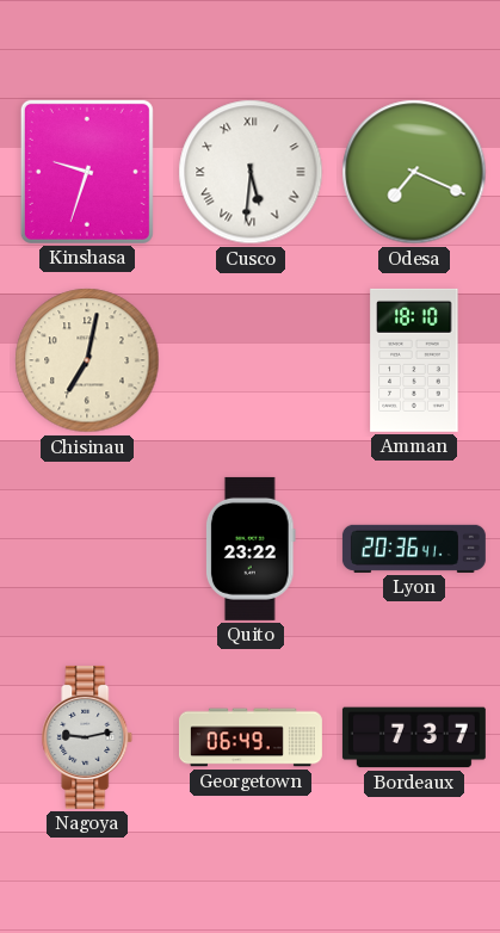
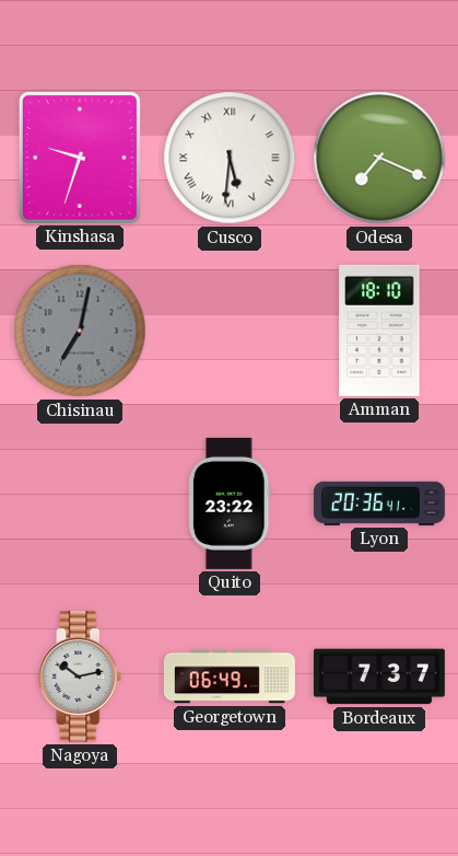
Chisinau dial: cream -> grey (80, 331)
Nagoya: 9:13 -> 10:13 (80, 676)
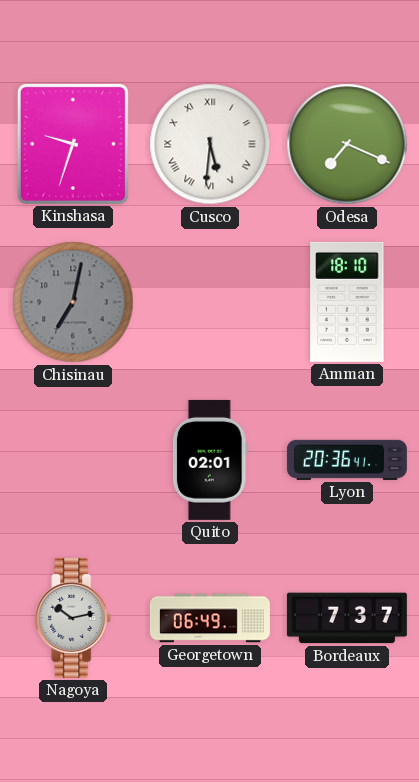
Quito: 23:22 -> 02:01 (210, 460)
